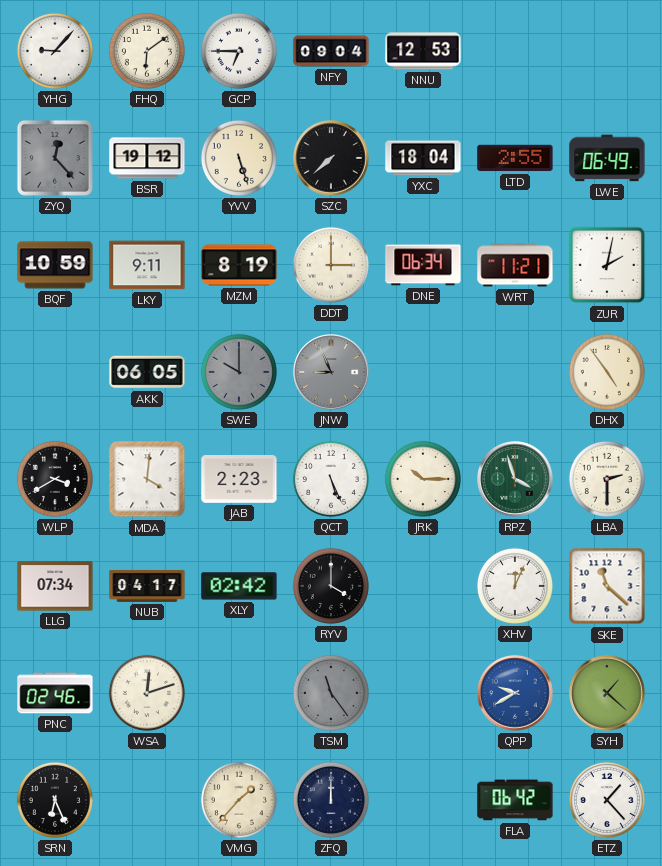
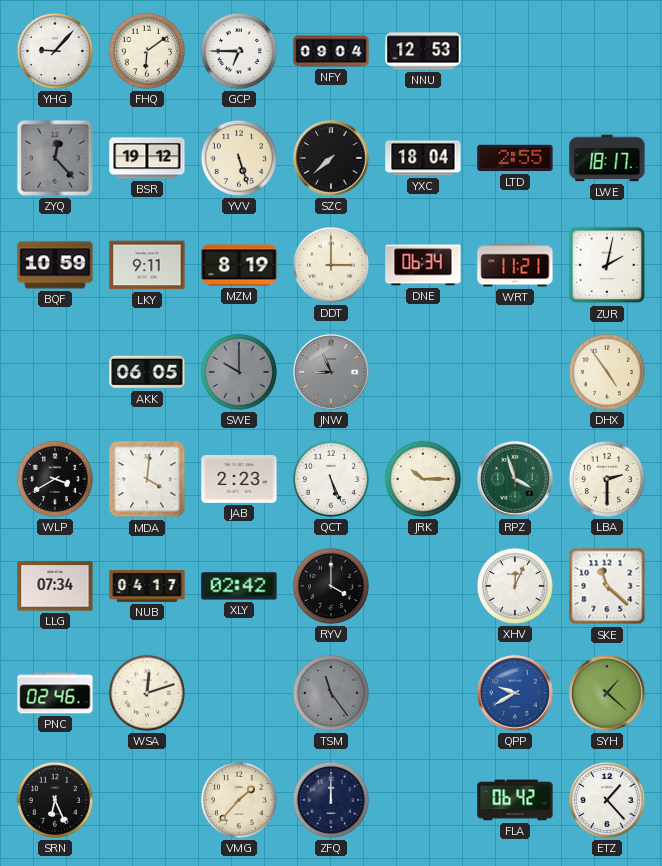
LWE: 06:49 -> 18:17 (607, 158)
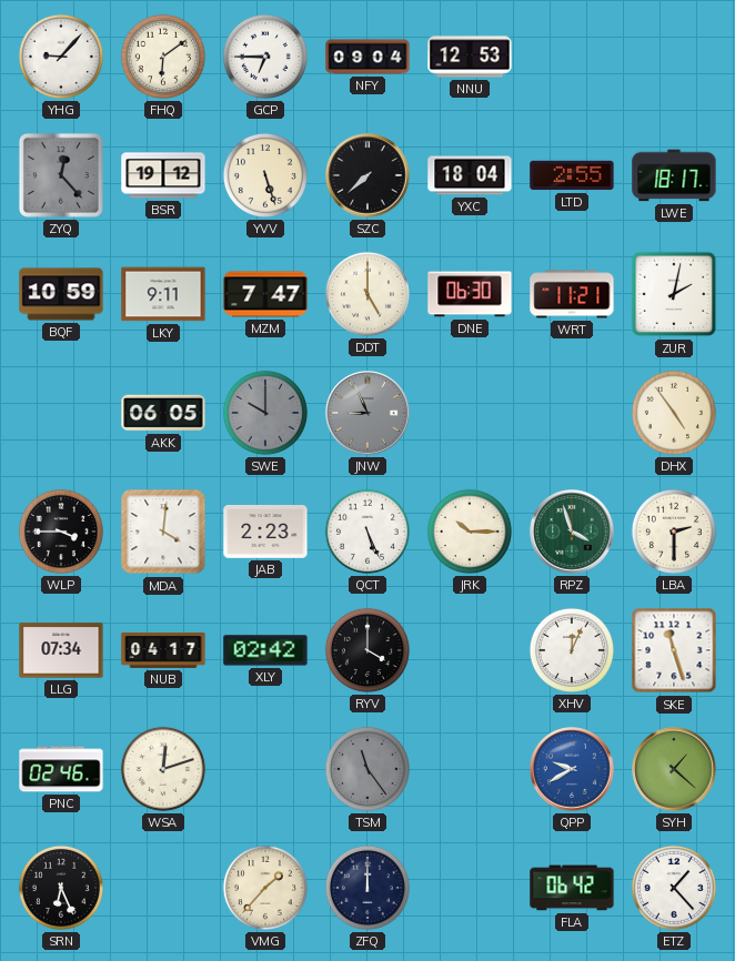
MZM: 8:19 -> 7:47 (265, 294)
DDT: 3:00 -> 5:00 (367, 294)
DNE: 06:34 -> 06:30 (470, 294)
WLP: 3:40 -> 3:45 (61, 532)
SKE: 11:22 -> 11:27 (674, 650)
